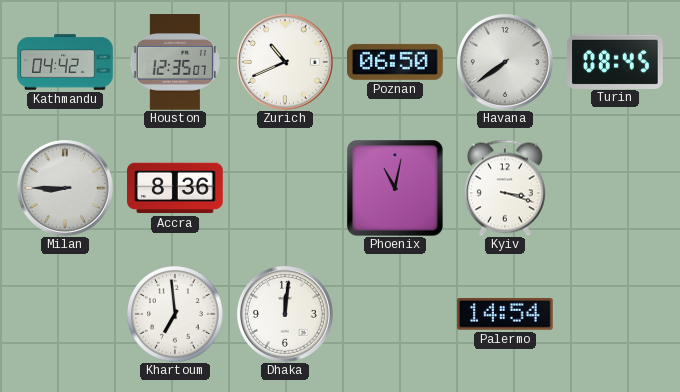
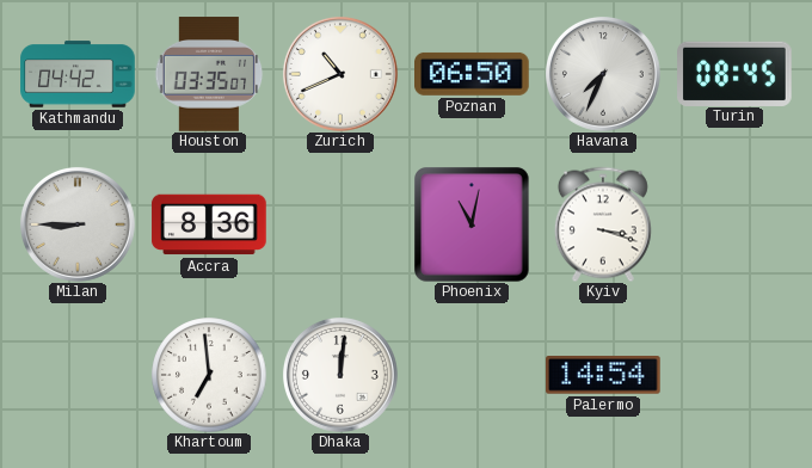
Houston: 12:35 -> 03:35 (209, 74)
Havana: 7:39 -> 7:34 (603, 74)
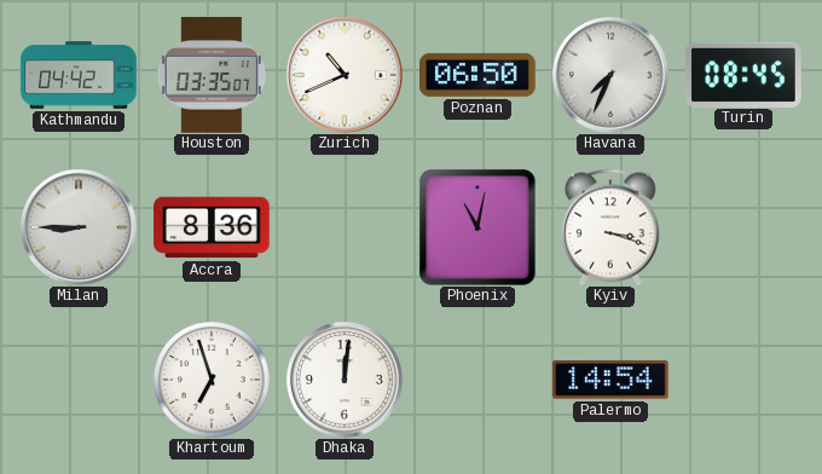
Khartoum: 6:59 -> 6:57 (212, 380)
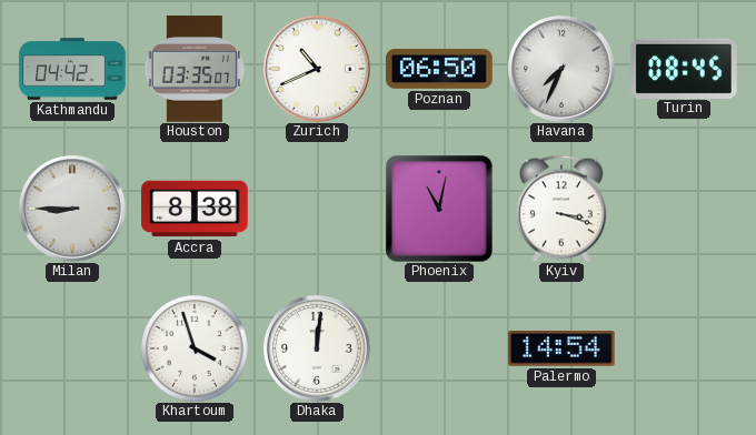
Accra: 8:36 -> 8:38 (195, 209)
Khartoum: 6:57 -> 3:57 (195, 348)
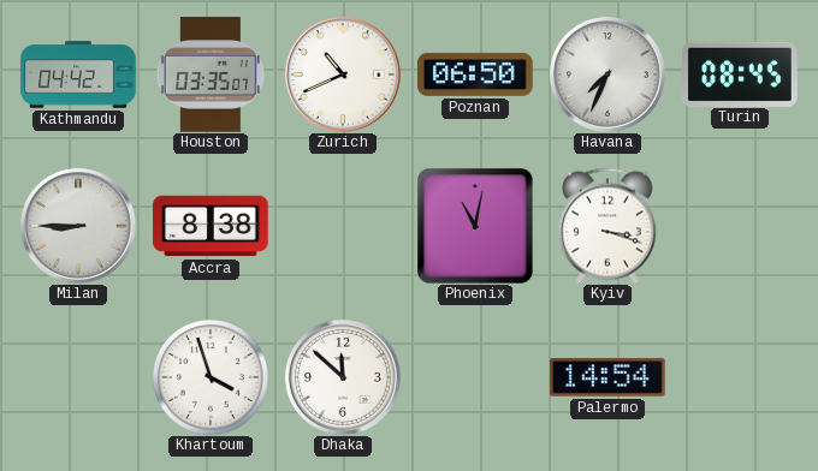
Dhaka: 12:01 -> 11:52 (343, 377)
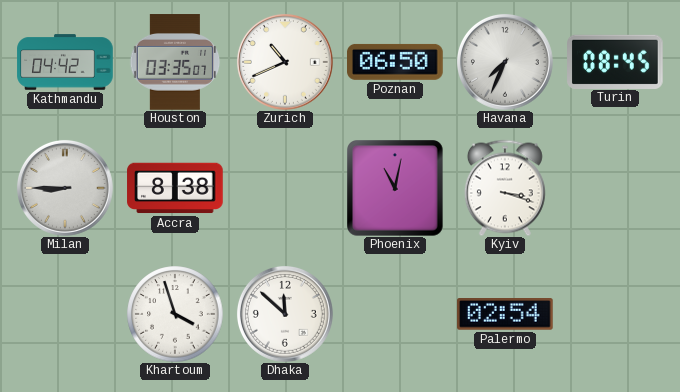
Palermo: 14:54 -> 02:54 (506, 315)
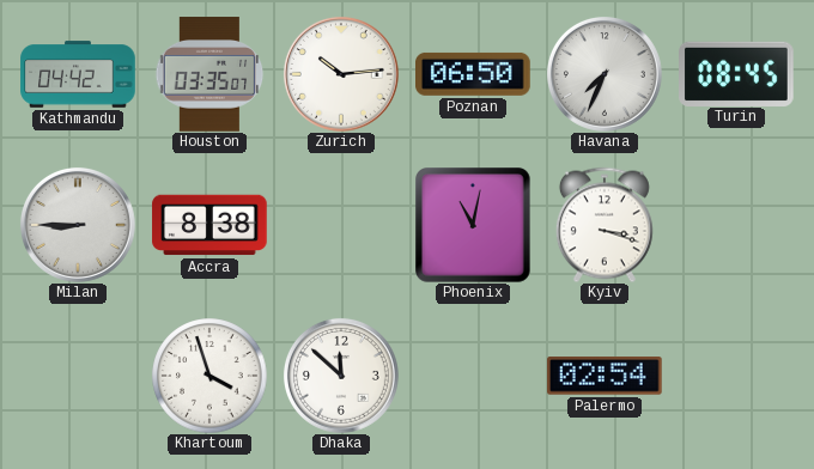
Zurich: 10:41 -> 10:14 (341, 74)
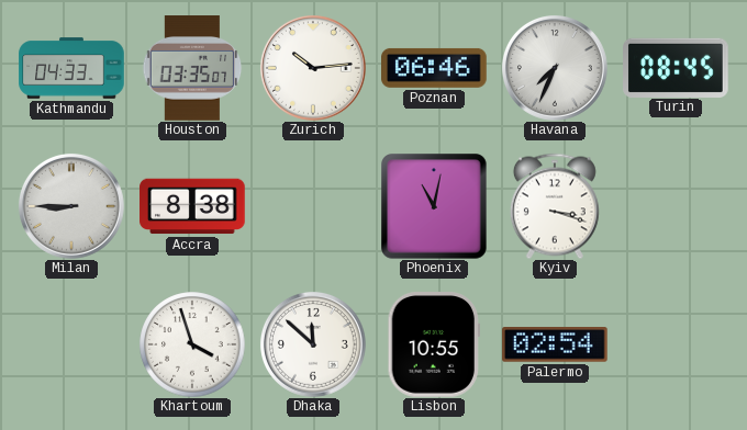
Kathmandu: 04:42 -> 04:33 (71, 68)
Poznan: 06:50 -> 06:46 (434, 68)
Lisbon: none -> 10:55 (433, 344)
